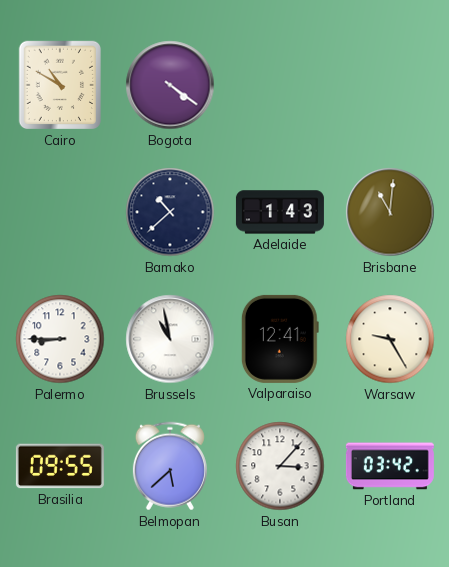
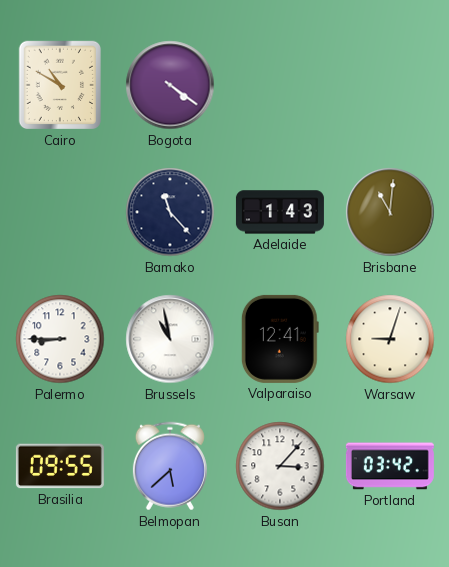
Bamako: 10:38 -> 11:23 (170, 212)
Warsaw: 9:25 -> 9:03 (390, 339)
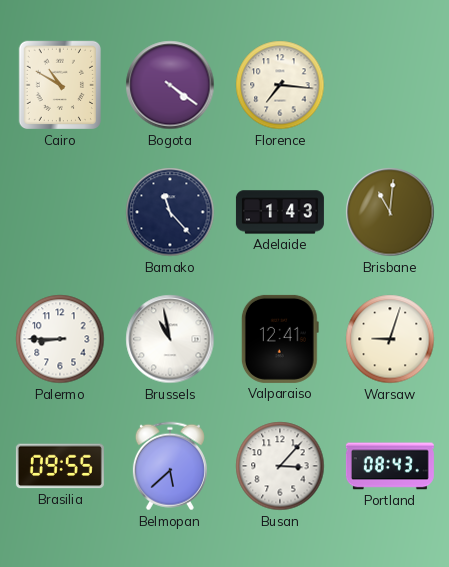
Florence: none -> 7:16 (280, 85)
Portland: 03:42 -> 08:43 (390, 466)
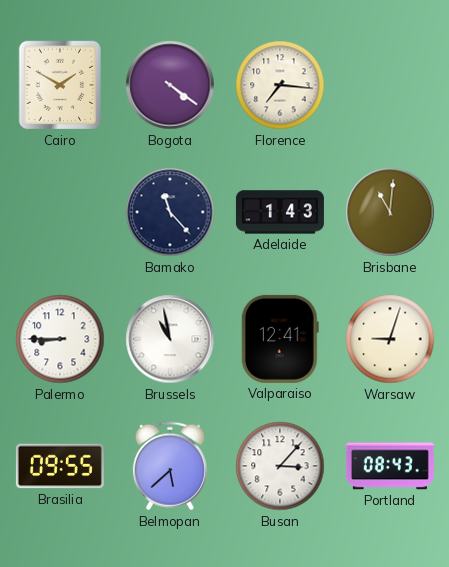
Cairo: 10:50 -> 1:50 (59, 85)
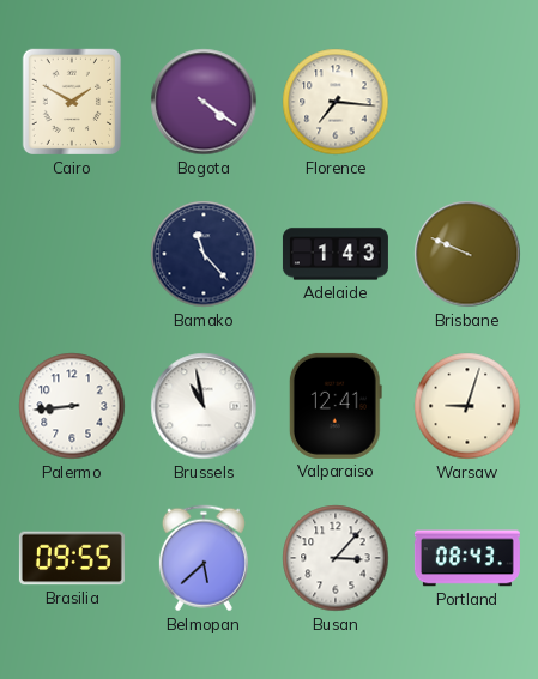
Brisbane: 11:01 -> 9:49 (467, 254)
Palermo: 8:45 -> 8:44 (72, 406)
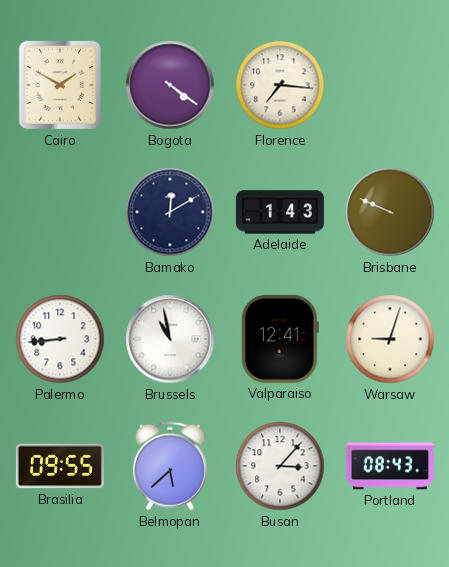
Bamako: 11:23 -> 12:10 (170, 212)
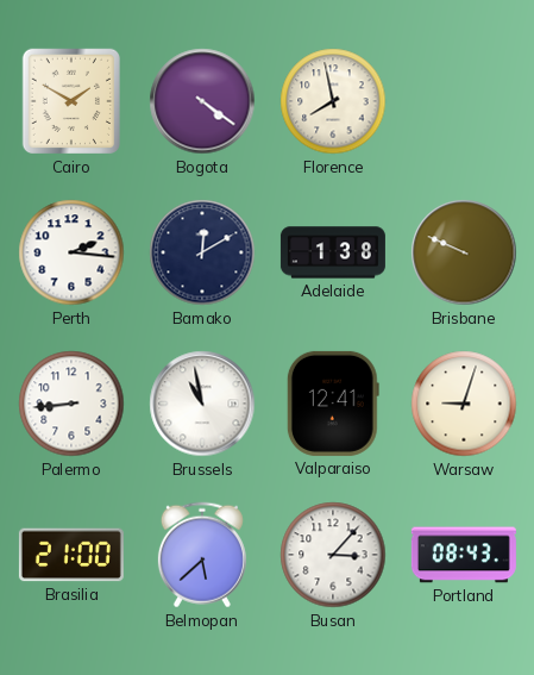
Florence: 7:16 -> 7:58 (333, 101)
Perth: none -> 2:16 (71, 252)
Adelaide: 1:43 -> 1:38 (333, 252)
Brasilia: 09:55 -> 21:00 (71, 555)
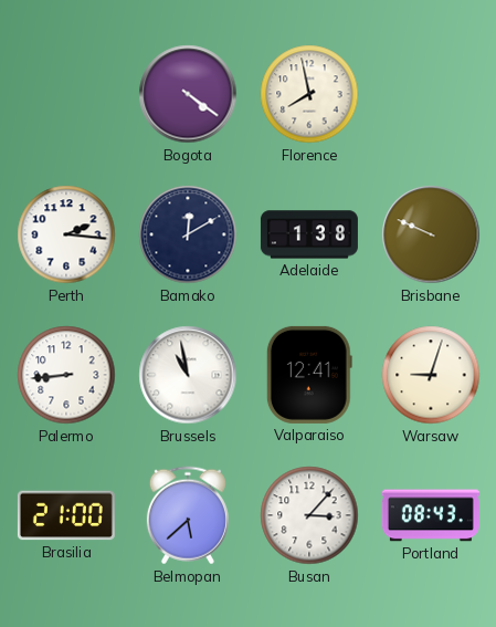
Cairo: 1:50 -> none (70, 101)
